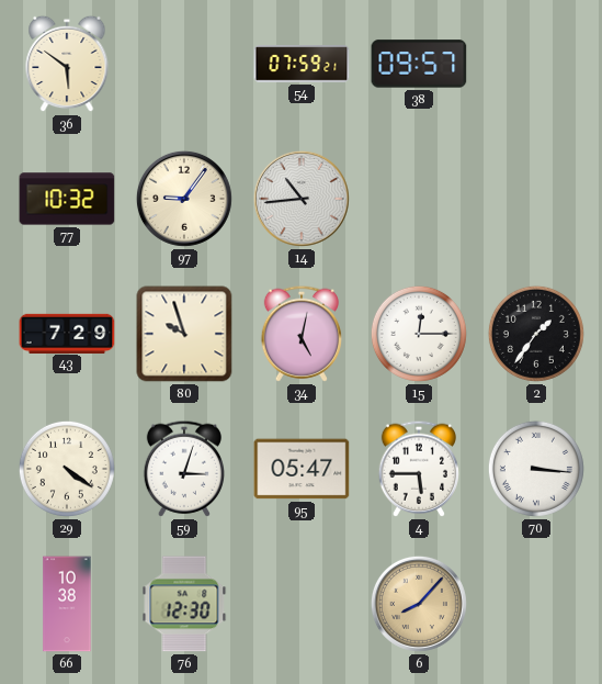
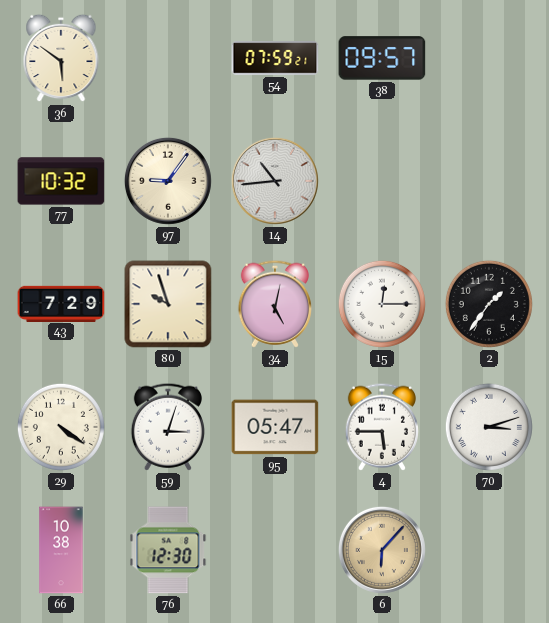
70: 3:16 -> 3:12 (489, 427)
6: 8:07 -> 6:07 (382, 550)
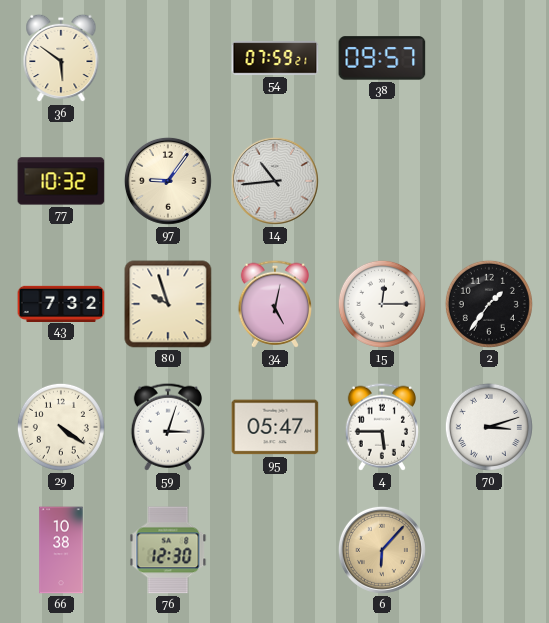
43: 7:29 -> 7:32 (61, 303)
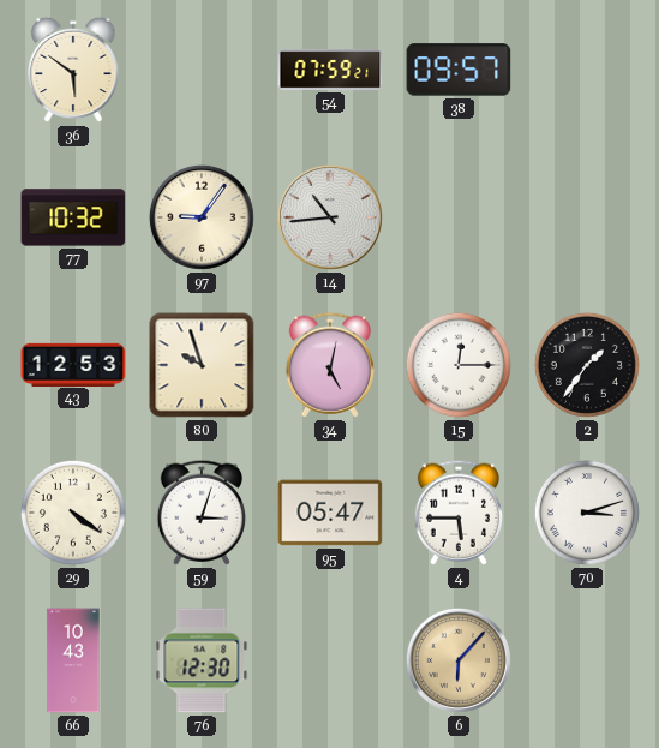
43: 7:32 -> 12:53 (73, 364)
66: 10:38 -> 10:43 (73, 660)
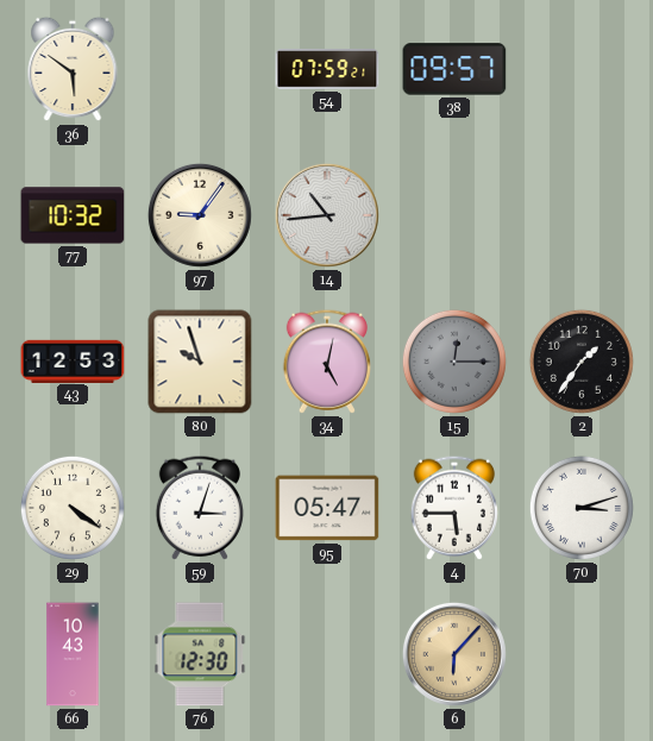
15 dial: white -> grey (454, 362)
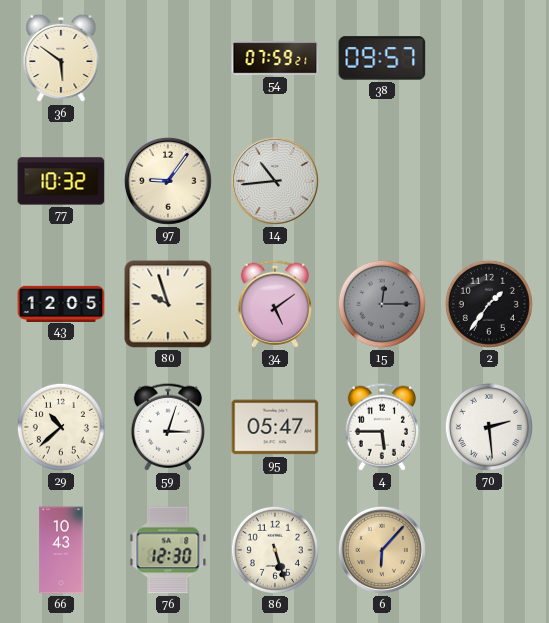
43: 12:53 -> 12:05 (61, 303)
34: 5:02 -> 5:09 (274, 304)
29: 4:21 -> 10:38 (61, 427)
70: 3:12 -> 2:29 (489, 427)
86: none -> 5:27 (275, 550)
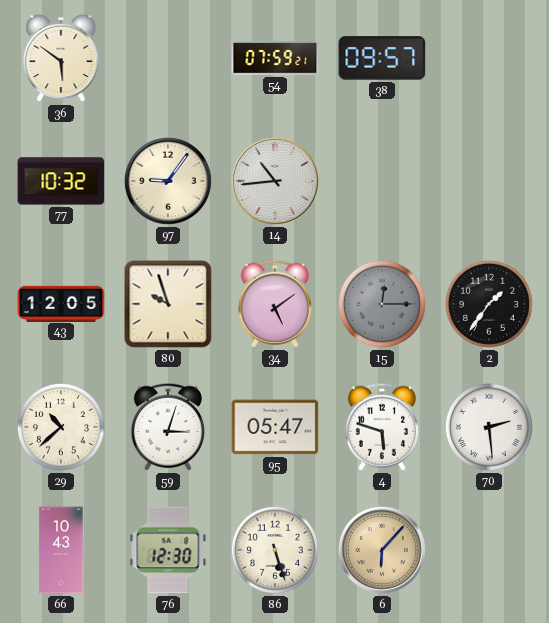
4: 5:45 -> 5:48 (381, 427)
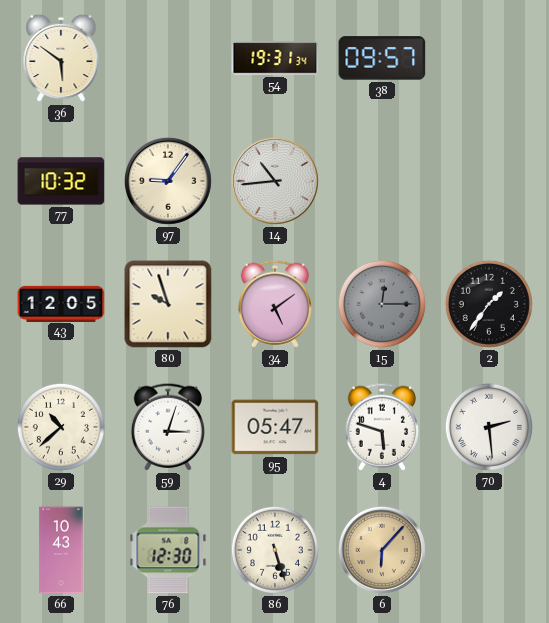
54: 07:59 -> 19:31 (275, 58)
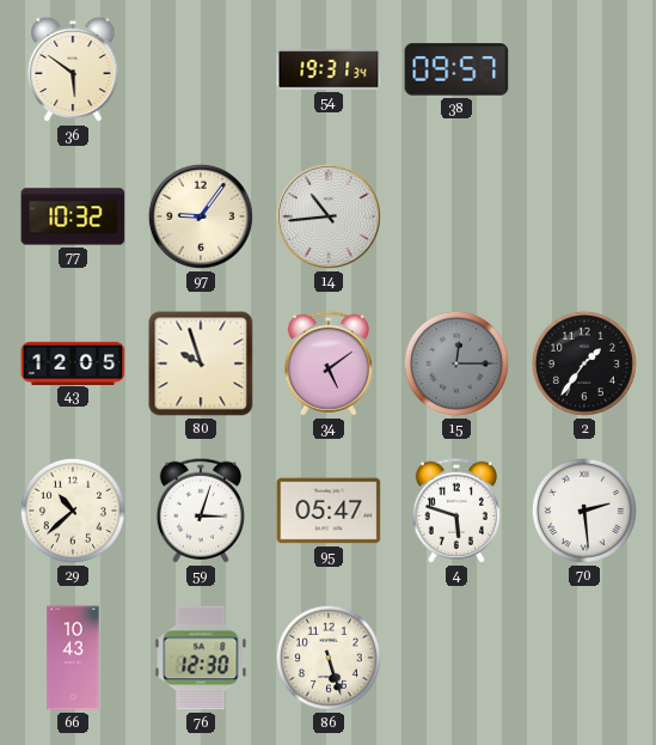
6: 6:07 -> none (382, 550)
